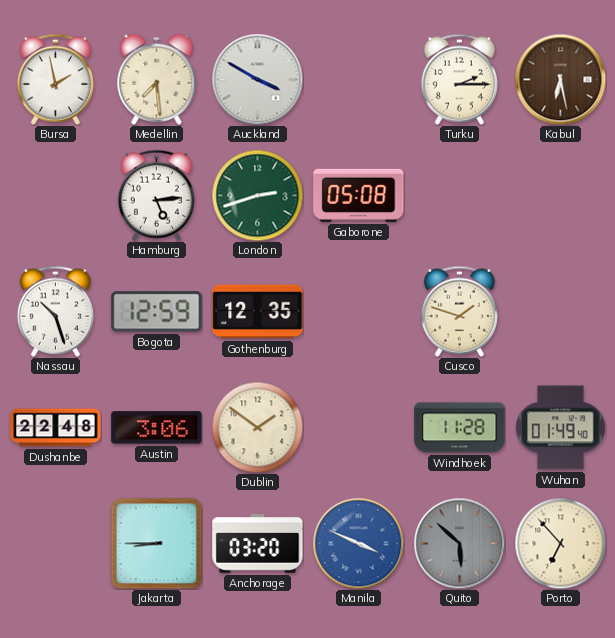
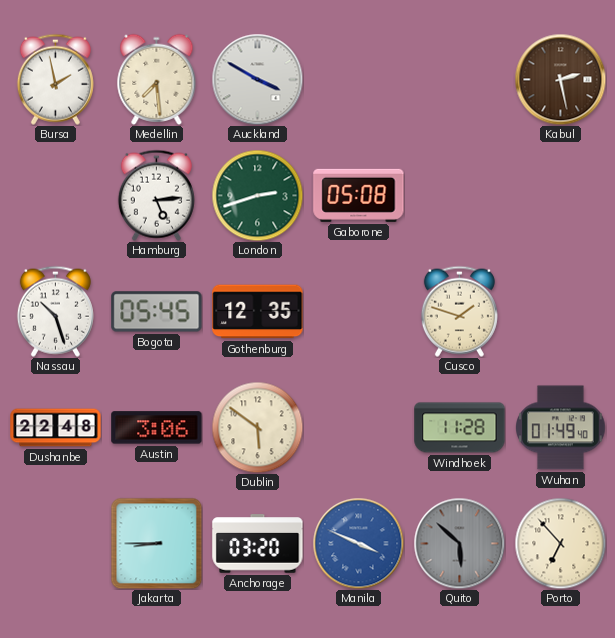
Turku: 2:15 -> none (459, 79)
Kabul: 6:28 -> 2:28 (560, 79)
Bogota: 12:59 -> 05:45 (157, 312)
Dublin: 1:51 -> 5:51 (257, 427)
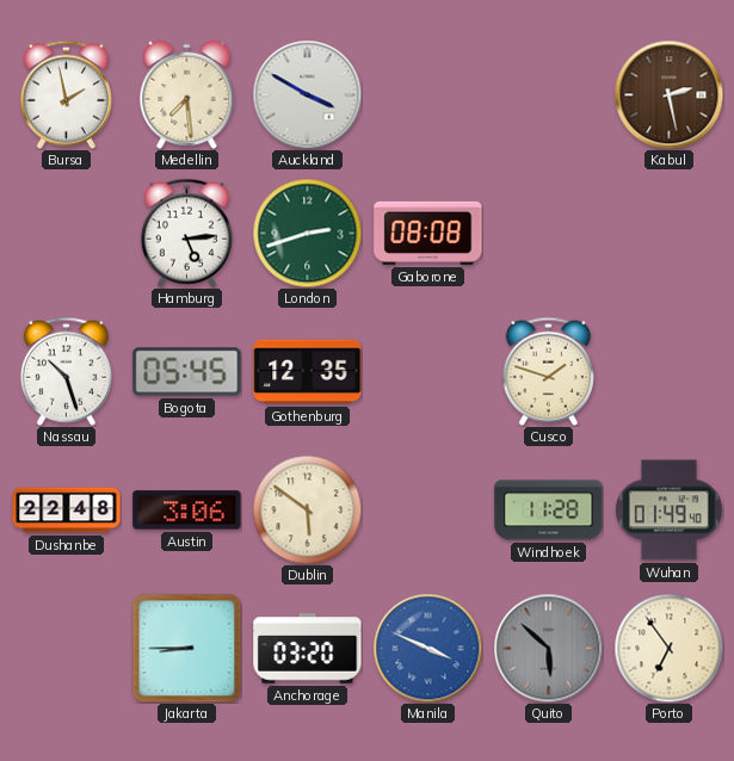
Gaborone: 05:08 -> 08:08 (428, 233)
Porto: 6:53 -> 6:54 (668, 648)
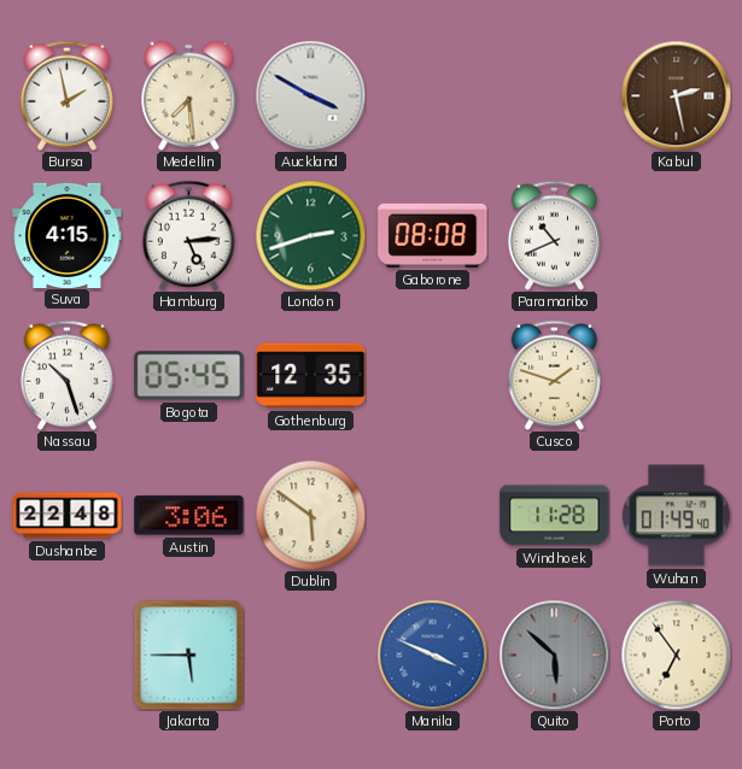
Suva: none -> 4:15 (68, 235)
Paramaribo: none -> 10:41 (554, 235)
Jakarta: 8:45 -> 5:45 (188, 654)
Anchorage: 03:20 -> none (308, 649)
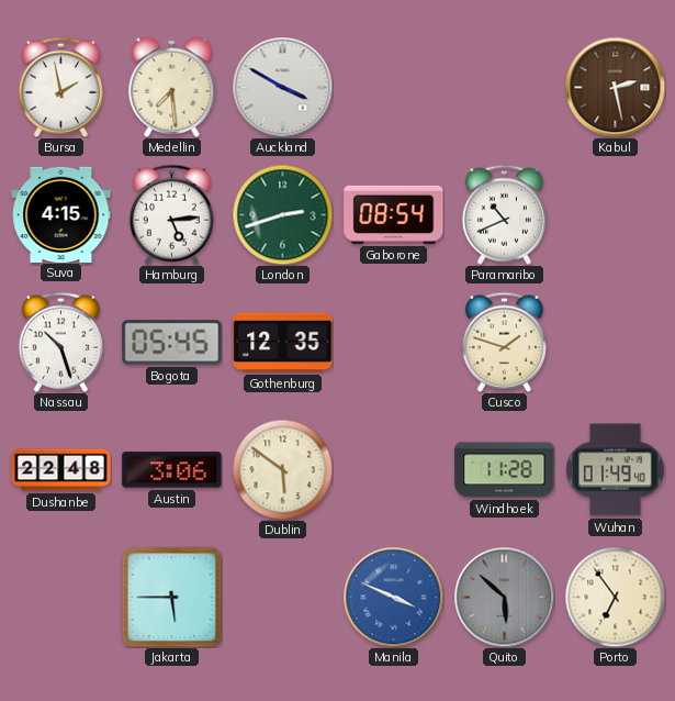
Gaborone: 08:08 -> 08:54 (394, 214)
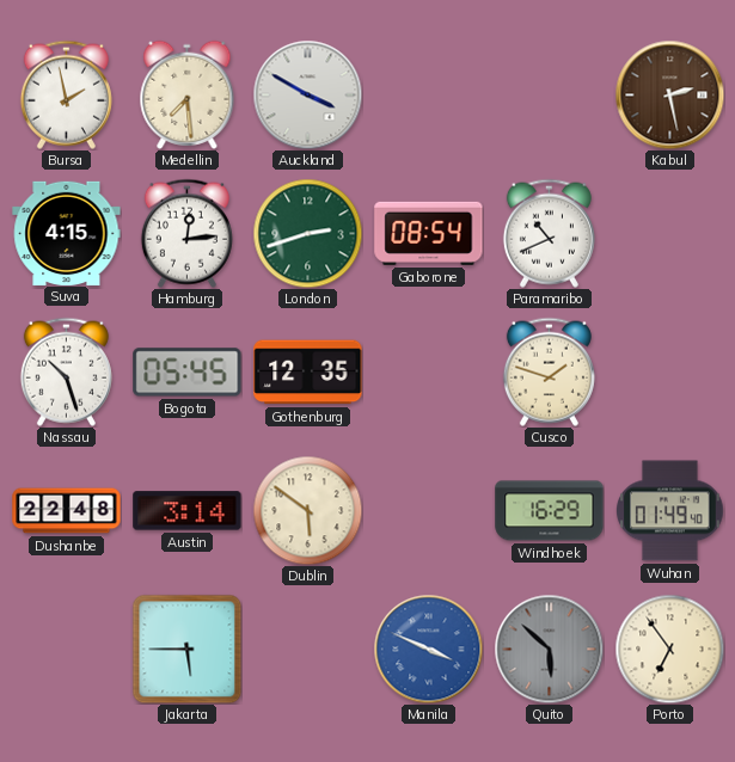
Hamburg: 5:14 -> 12:14 (186, 233)
Austin: 3:06 -> 3:14 (188, 511)
Windhoek: 11:28 -> 16:29 (550, 511)
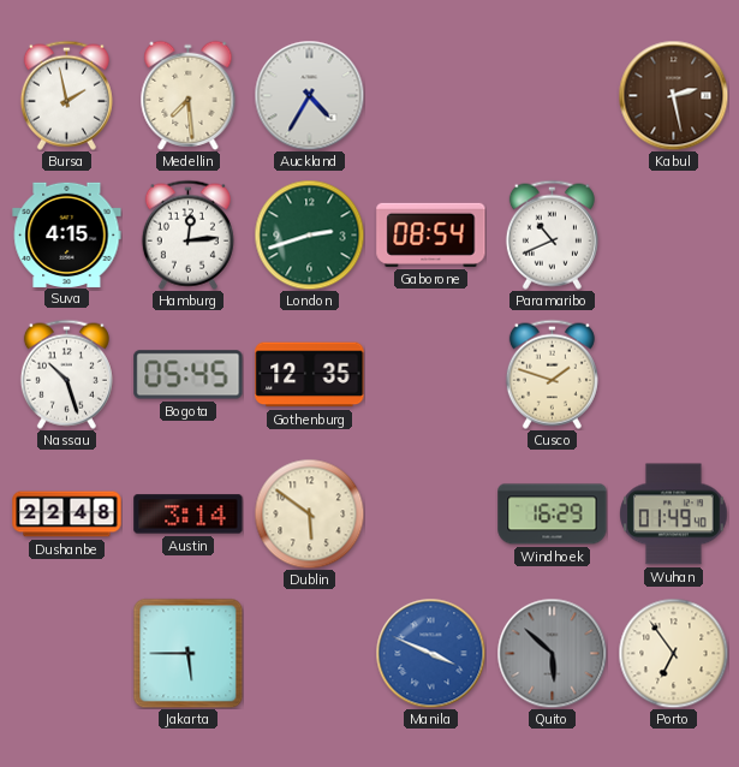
Auckland: 3:50 -> 4:35 (309, 95)
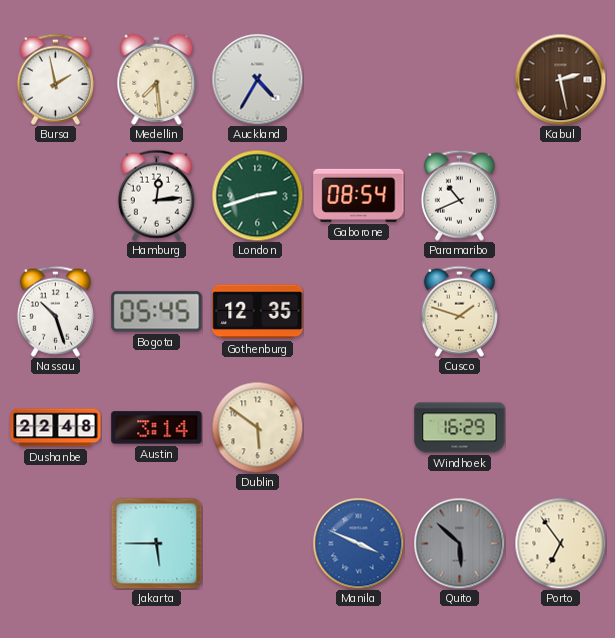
Suva: 4:15 -> none (67, 234)
Wuhan: 01:49 -> none (674, 515)
